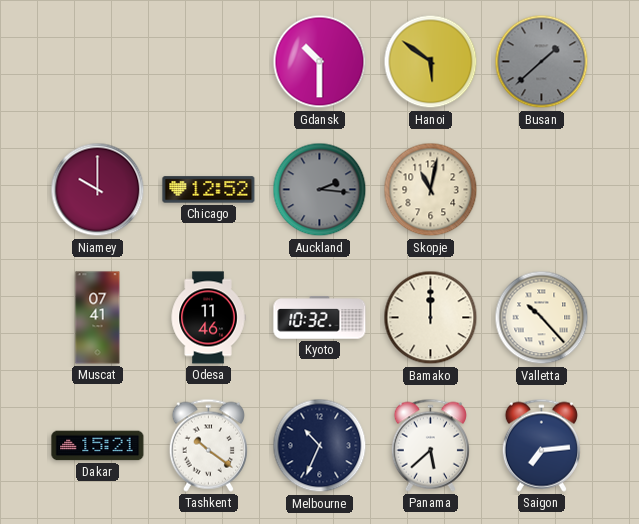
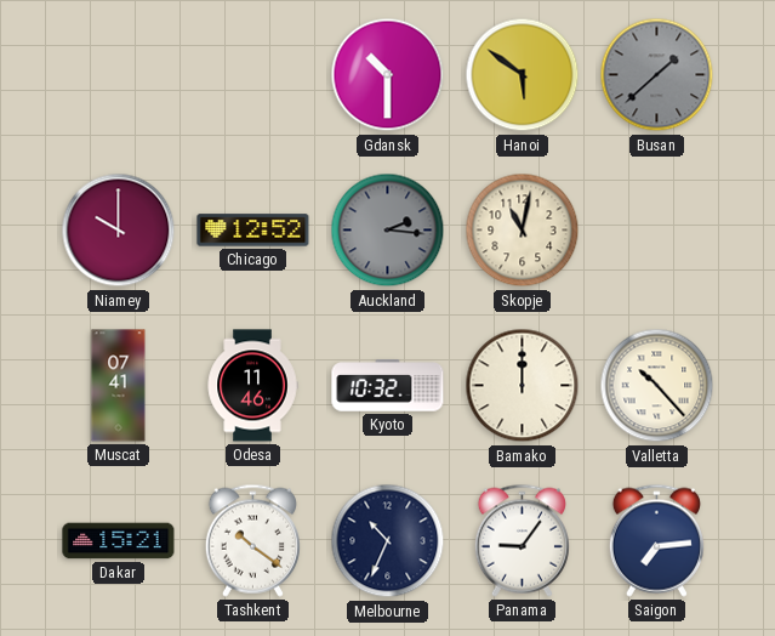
Panama: 5:38 -> 9:06 (522, 540)
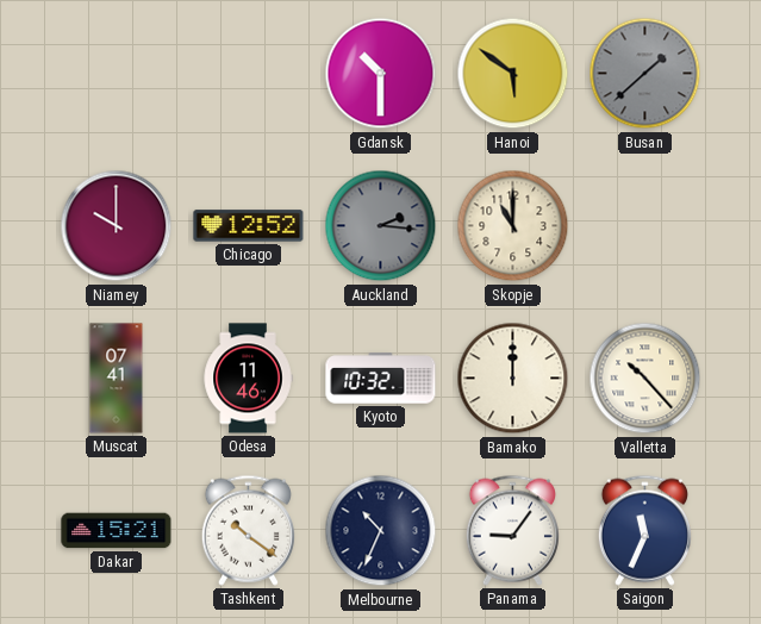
Skopje: 11:02 -> 11:00 (513, 226)
Saigon: 7:14 -> 11:34 (644, 530)
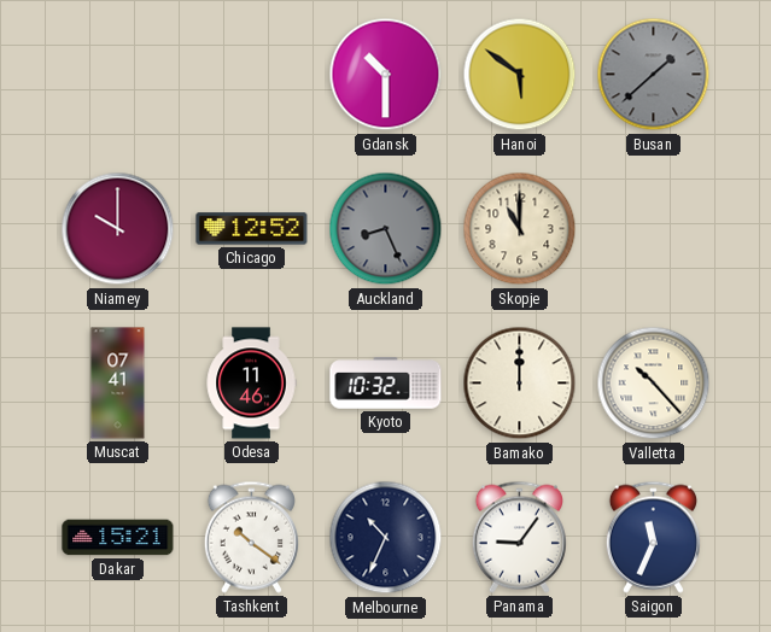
Auckland: 2:16 -> 8:26 (386, 229)
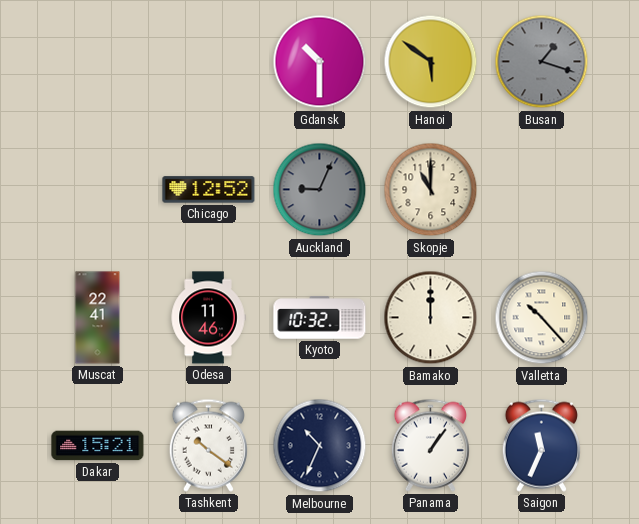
Busan: 1:38 -> 1:18 (542, 62)
Niamey: 10:00 -> none (118, 229)
Auckland: 8:26 -> 9:04 (320, 190)
Muscat: 07:41 -> 22:41 (98, 318)
Panama: 9:06 -> 1:06 (430, 445)
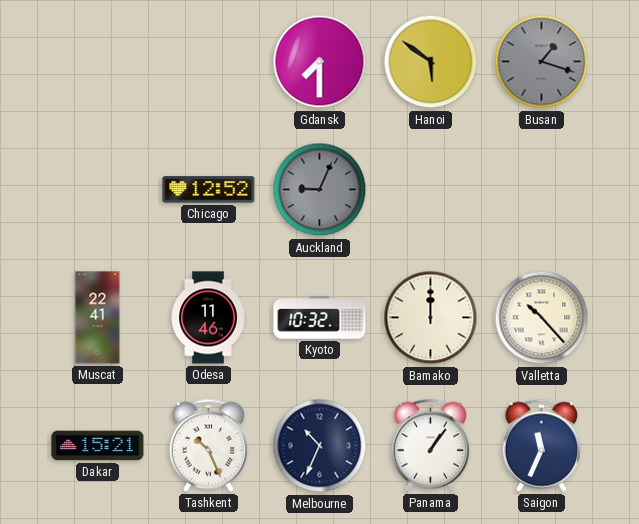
Gdansk: 10:30 -> 7:30 (320, 62)
Skopje: 11:00 -> none (431, 190)
Tashkent: 10:21 -> 10:26 (208, 445)
